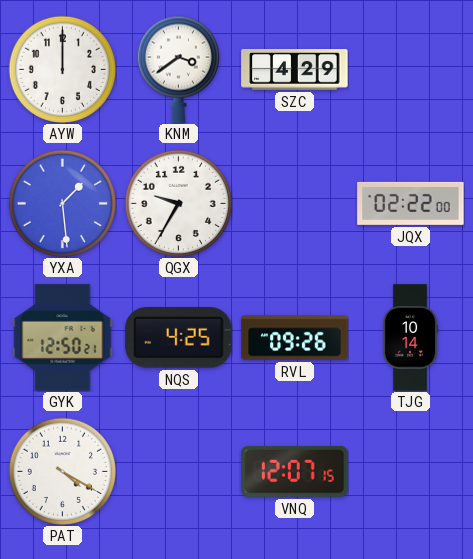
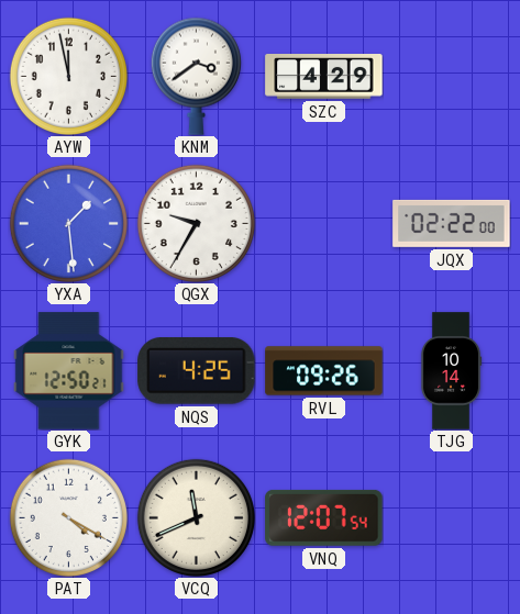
AYW: 12:00 -> 11:58 (68, 76)
VCQ: none -> 11:41 (196, 517)
VNQ: 12:07:15 -> 12:07:54 (324, 517)
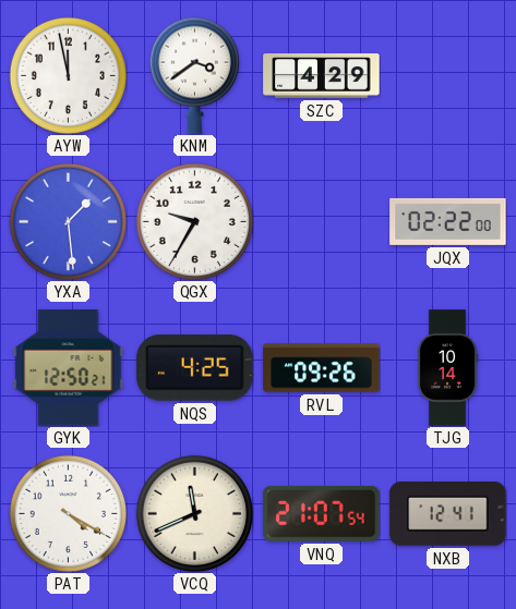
VNQ: 12:07 -> 21:07 (322, 513)
NXB: none -> 12:41 (448, 514)
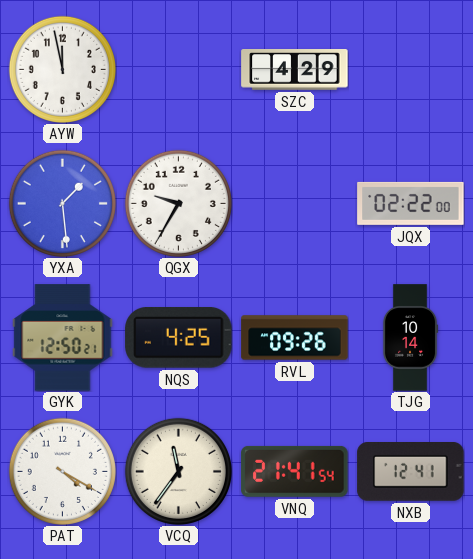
KNM: 3:39 -> none (194, 75)
VCQ: 11:41 -> 11:36 (178, 471)
VNQ: 21:07 -> 21:41 (295, 471)
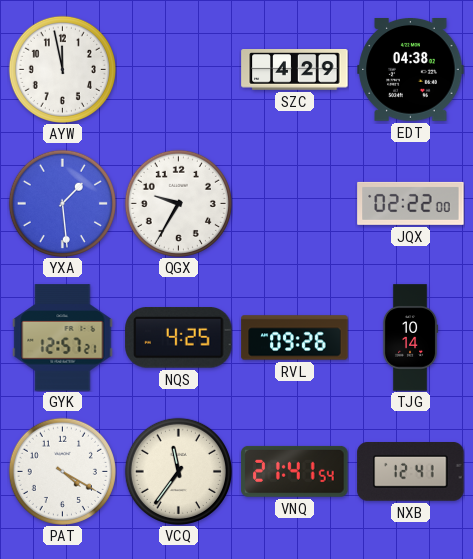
EDT: none -> 04:38 (411, 70)
GYK: 12:50 -> 12:57 (63, 338)
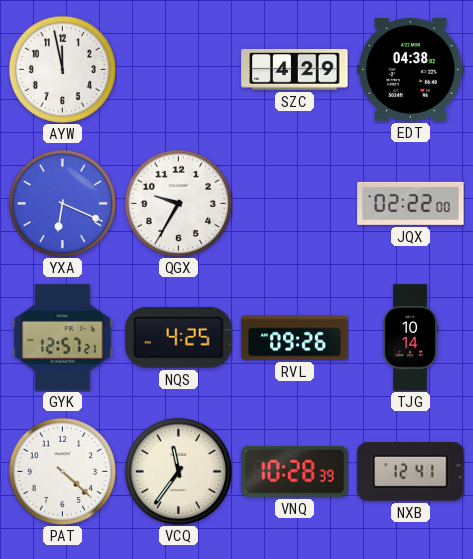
YXA: 1:29 -> 6:19 (62, 203)
PAT: 4:20 -> 4:22 (62, 471)
VNQ: 21:41 -> 10:28 (295, 471)
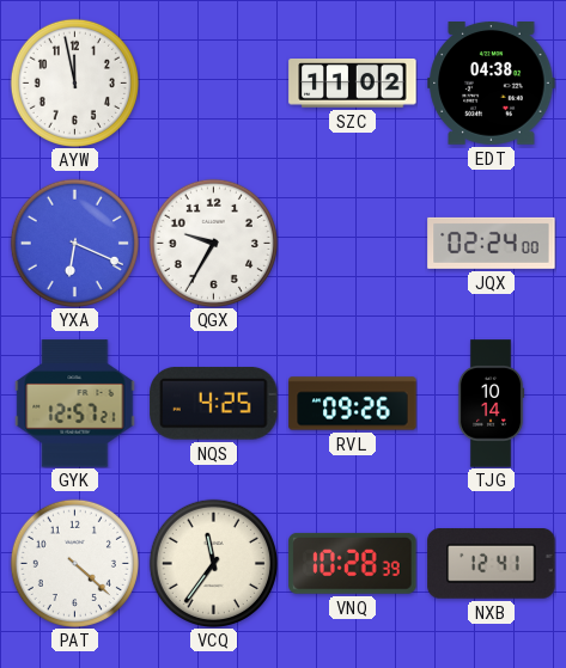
SZC: 4:29 -> 11:02 (353, 84)
JQX: 02:22 -> 02:24 (492, 243)
